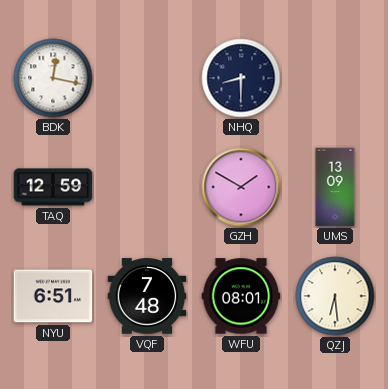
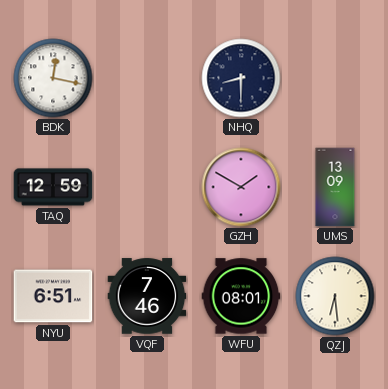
VQF: 7:48 -> 7:46 (147, 296)
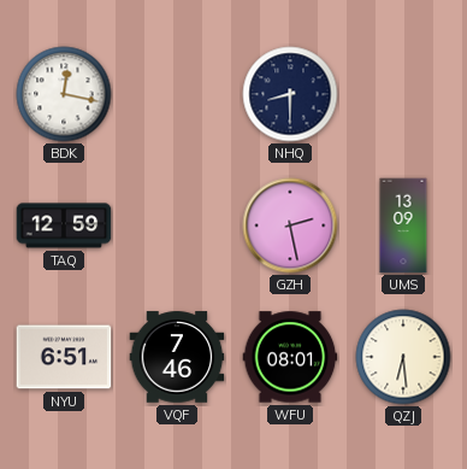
GZH: 1:50 -> 2:28 (290, 225)
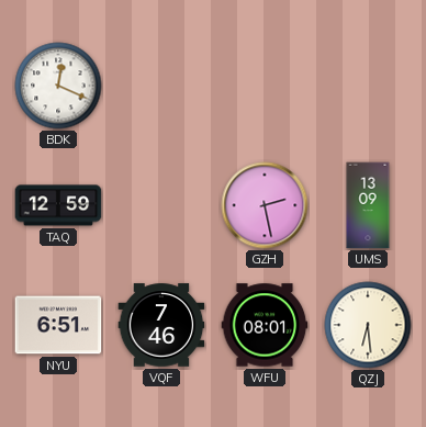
BDK: 12:17 -> 12:19 (58, 86)
NHQ: 8:30 -> none (290, 94)
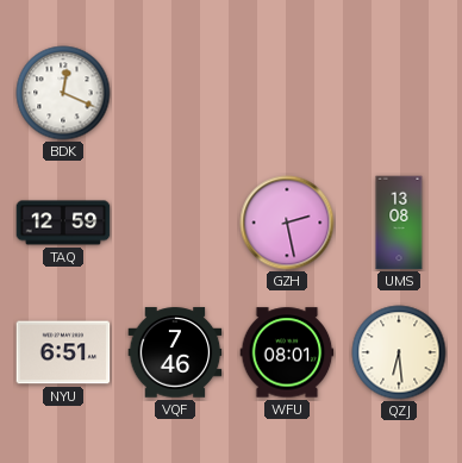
UMS: 13:09 -> 13:08 (399, 223)
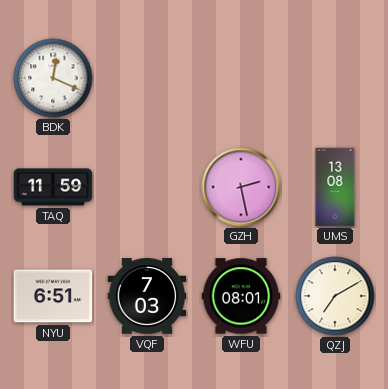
TAQ: 12:59 -> 11:59 (53, 187)
VQF: 7:46 -> 7:03 (147, 296)
QZJ: 6:29 -> 7:10 (335, 296)
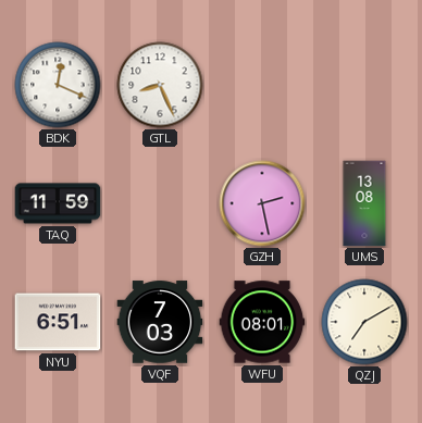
GTL: none -> 8:26 (160, 85)
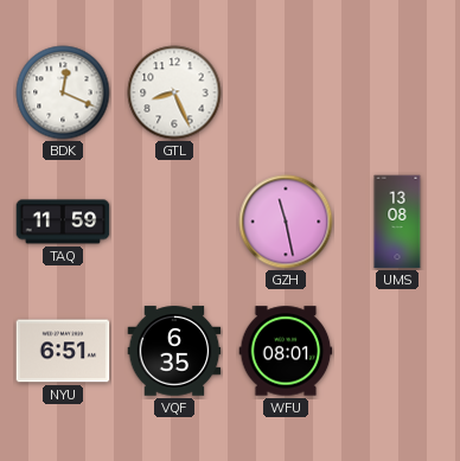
GZH: 2:28 -> 11:28 (286, 222)
VQF: 7:03 -> 6:35 (174, 351)
QZJ: 7:10 -> none (364, 322)
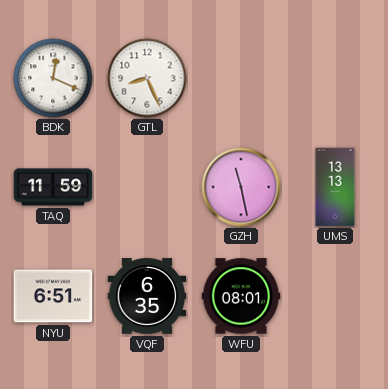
UMS: 13:08 -> 13:13 (335, 187)
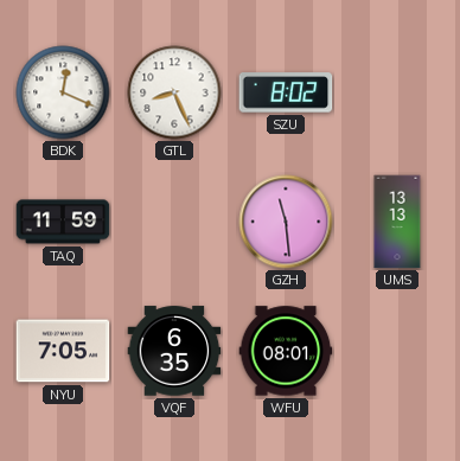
SZU: none -> 8:02 (286, 92)
GZH: 11:28 -> 11:29 (286, 222)
NYU: 6:51 -> 7:05 (63, 351)
